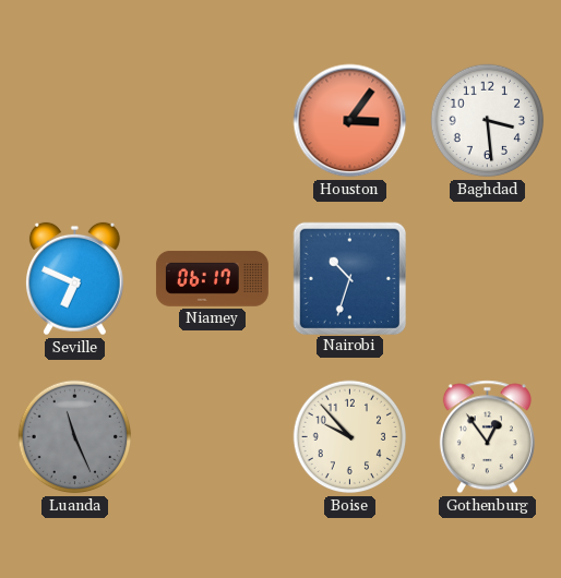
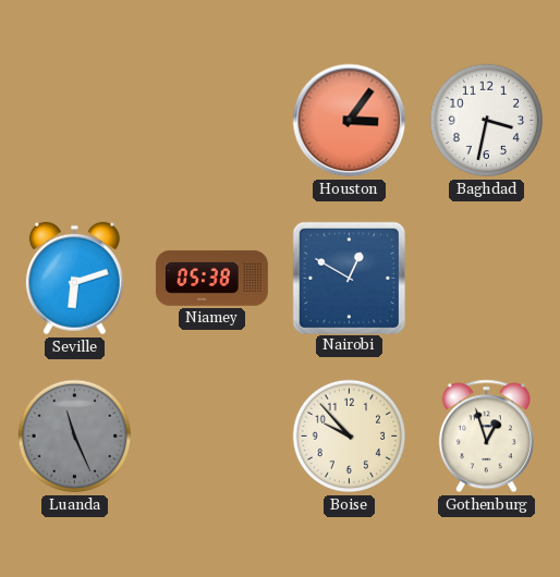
Baghdad: 3:29 -> 3:32 (487, 121)
Seville: 6:49 -> 6:12 (74, 279)
Niamey: 06:17 -> 05:38 (211, 278)
Nairobi: 10:33 -> 12:50 (349, 278)
Gothenburg: 12:54 -> 12:57 (486, 437)
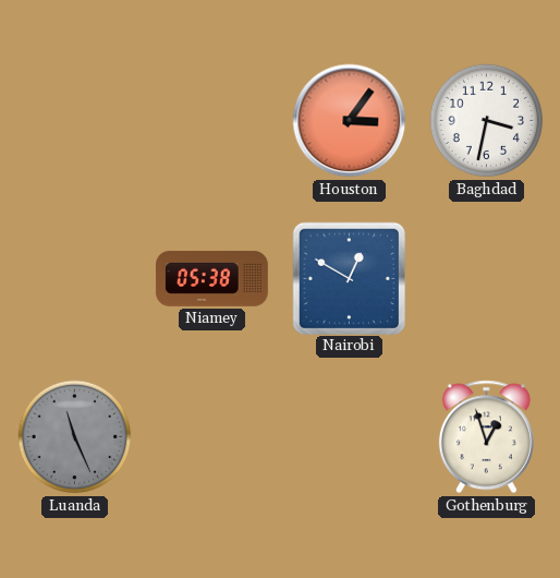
Seville: 6:12 -> none (74, 279)
Boise: 9:53 -> none (350, 437)
